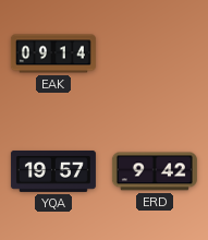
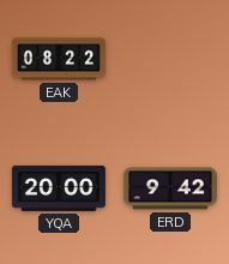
EAK: 09:14 -> 08:22 (59, 59)
YQA: 19:57 -> 20:00 (59, 188)
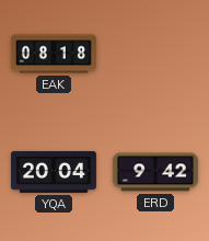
EAK: 08:22 -> 08:18 (54, 54)
YQA: 20:00 -> 20:04 (54, 172)
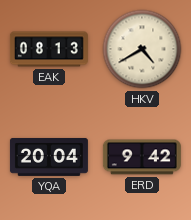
EAK: 08:18 -> 08:13 (49, 49)
HKV: none -> 4:40 (142, 49)
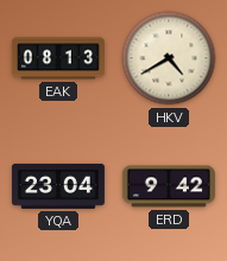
YQA: 20:04 -> 23:04 (58, 186)
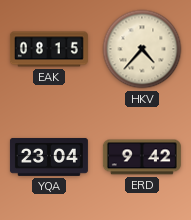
EAK: 08:13 -> 08:15 (49, 49)
HKV: 4:40 -> 4:37 (142, 49)
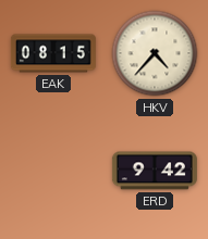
YQA: 23:04 -> none (49, 157)
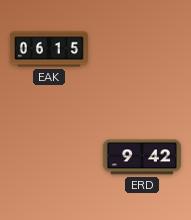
EAK: 08:15 -> 06:15 (49, 49)
HKV: 4:37 -> none (155, 53)
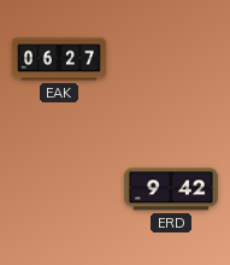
EAK: 06:15 -> 06:27 (59, 59)
